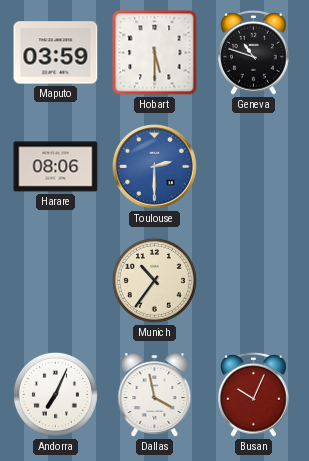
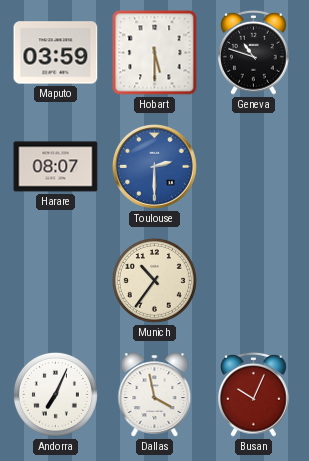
Harare: 08:06 -> 08:07 (56, 167)
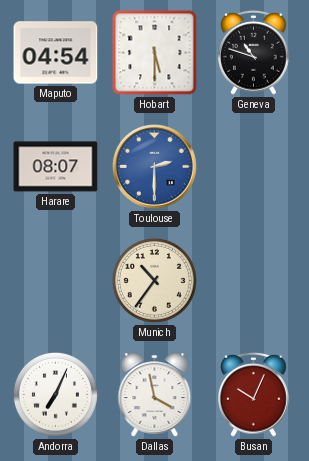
Maputo: 03:59 -> 04:54 (56, 53)
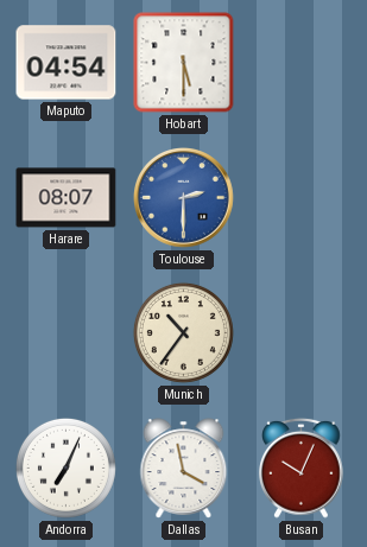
Geneva: 10:48 -> none (254, 52)
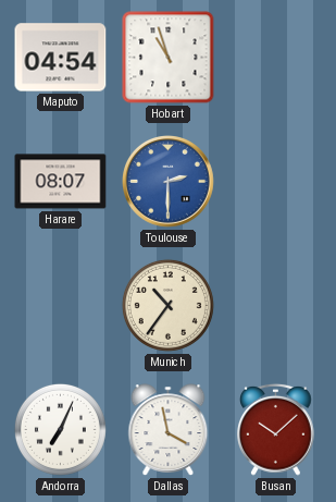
Hobart: 5:30 -> 10:57 (169, 58)
Busan: 10:04 -> 10:08 (276, 429)
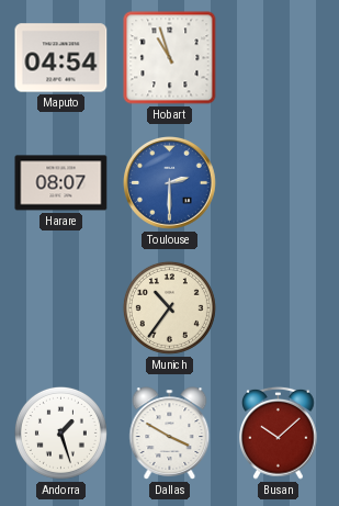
Andorra: 7:04 -> 1:27 (60, 432)
Dallas: 3:58 -> 3:50 (170, 434)
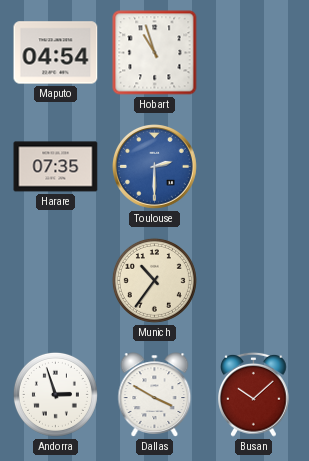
Harare: 08:07 -> 07:35 (56, 167)
Andorra: 1:27 -> 2:57 (55, 394)
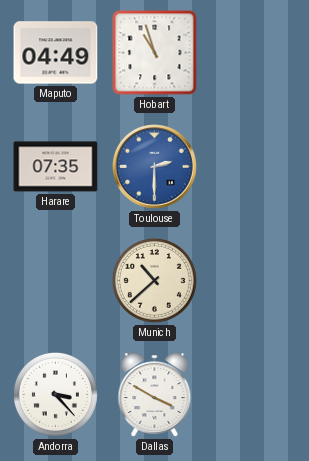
Maputo: 04:54 -> 04:49 (56, 53)
Munich: 10:36 -> 10:38 (154, 280)
Andorra: 2:57 -> 3:23 (55, 394)
Busan: 10:08 -> none (254, 394)
